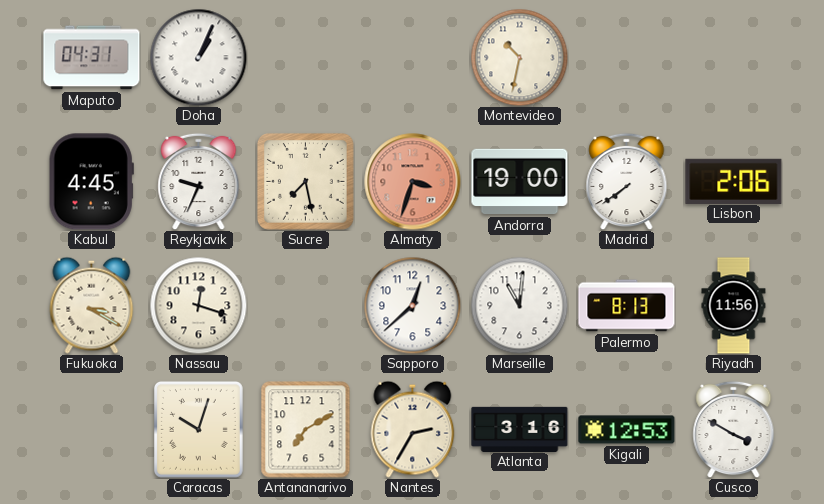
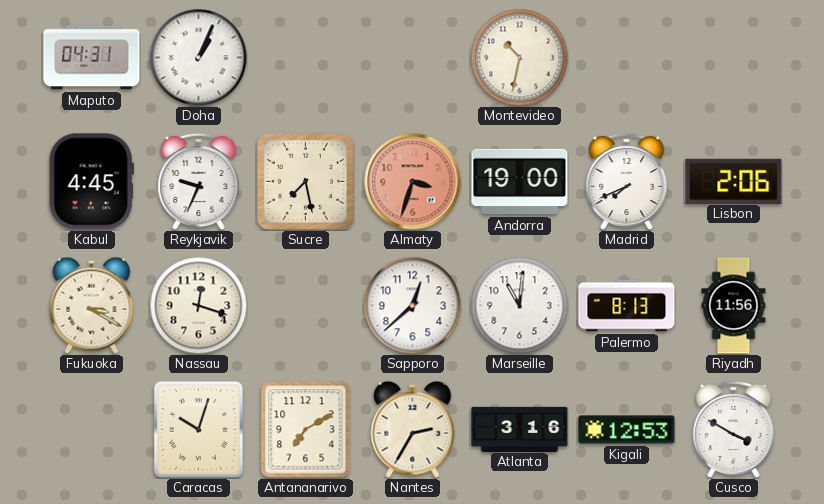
Madrid: 7:39 -> 7:41 (627, 181)
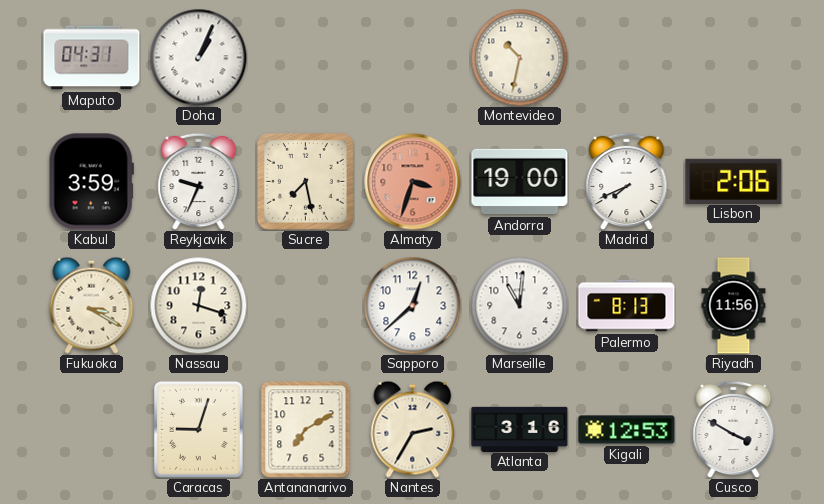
Kabul: 4:45 -> 3:59 (91, 182)
Caracas: 10:03 -> 9:03 (198, 429)
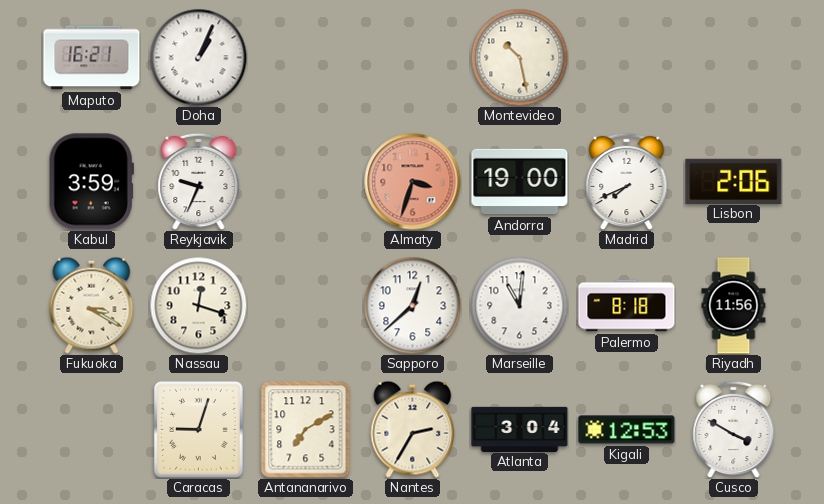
Maputo: 04:31 -> 16:21 (92, 58)
Montevideo: 10:32 -> 10:28 (519, 57)
Sucre: 7:28 -> none (305, 181)
Palermo: 8:13 -> 8:18 (627, 306)
Atlanta: 3:16 -> 3:04 (520, 429)
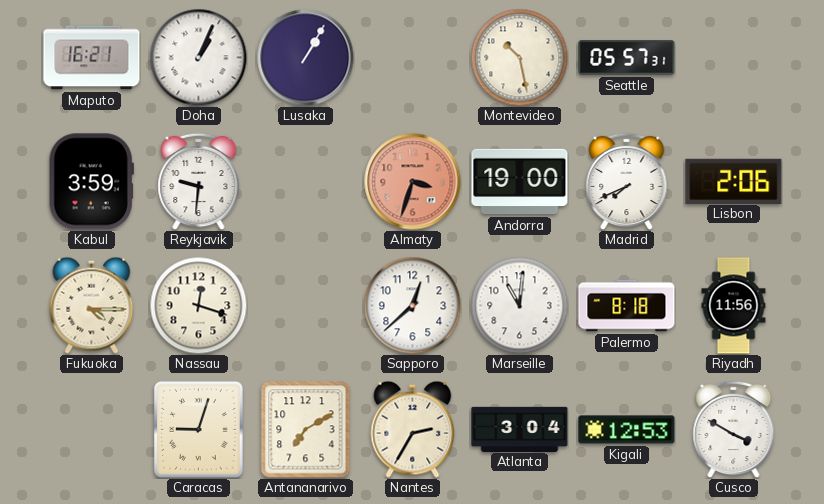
Lusaka: none -> 1:05 (306, 58)
Seattle: none -> 05:57 (627, 58)
Reykjavik: 9:34 -> 9:31 (199, 181)
Fukuoka: 3:20 -> 4:15 (92, 305)
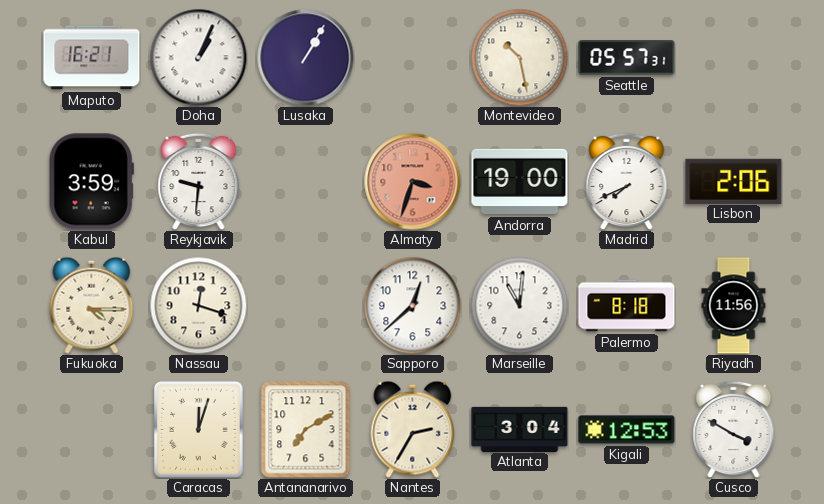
Caracas: 9:03 -> 12:03 (198, 429)
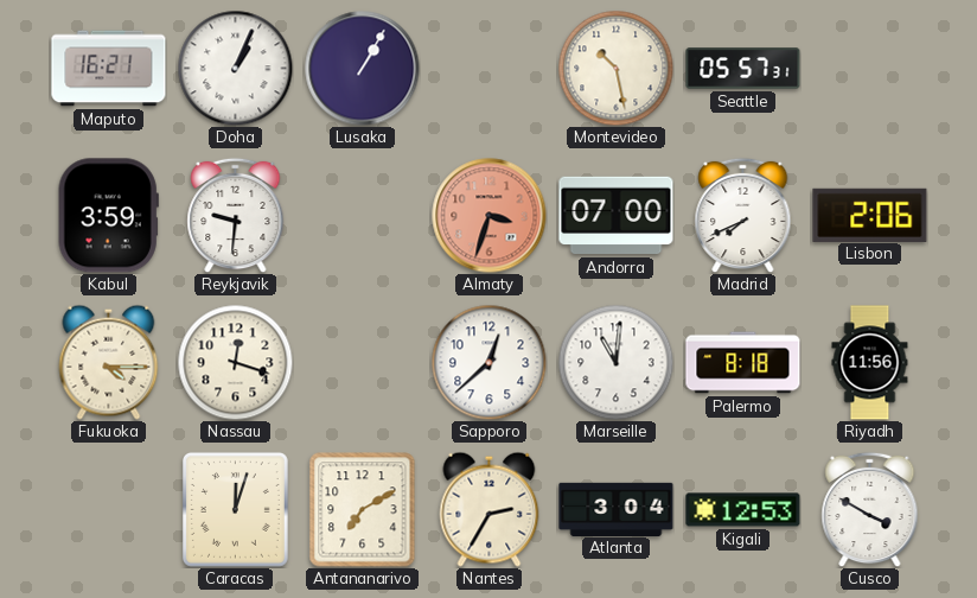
Andorra: 19:00 -> 07:00 (617, 216)
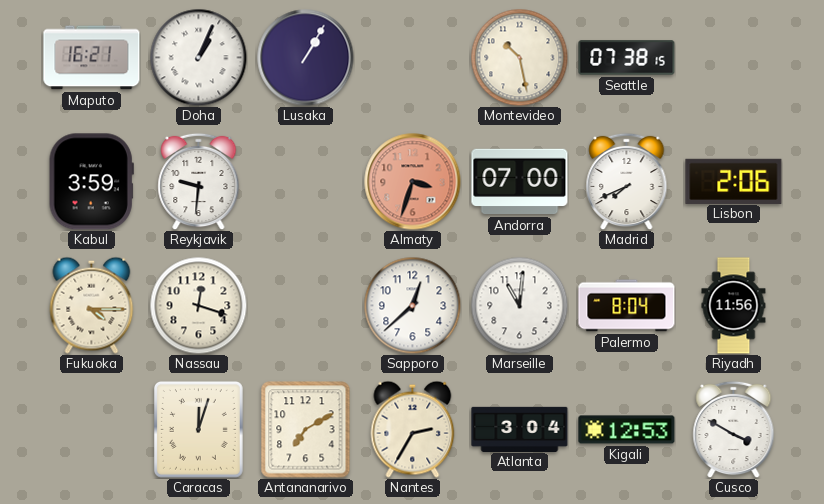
Seattle: 05:57 -> 07:38 (627, 58)
Palermo: 8:18 -> 8:04 (627, 306)
